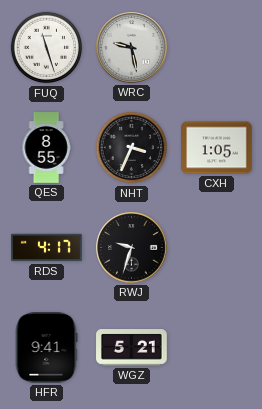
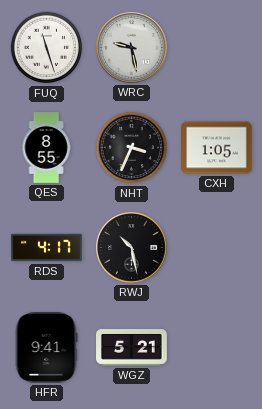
RWJ: 9:33 -> 10:28 (132, 248)
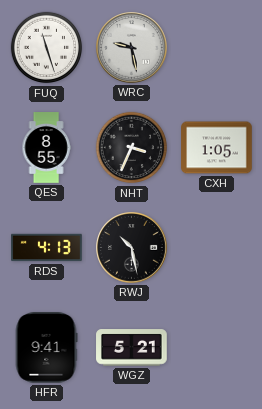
RDS: 4:17 -> 4:13 (47, 248)
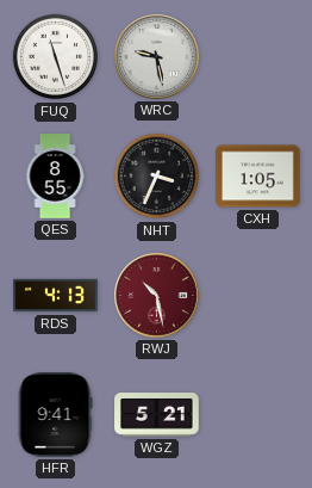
RWJ dial: black -> burgundy (157, 296)
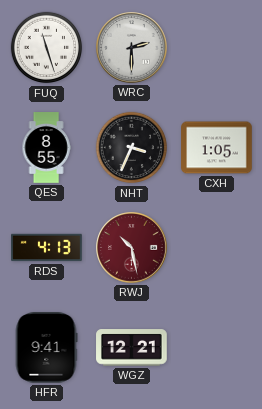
WRC: 9:28 -> 2:30 (132, 48)
WGZ: 5:21 -> 12:21 (132, 348)
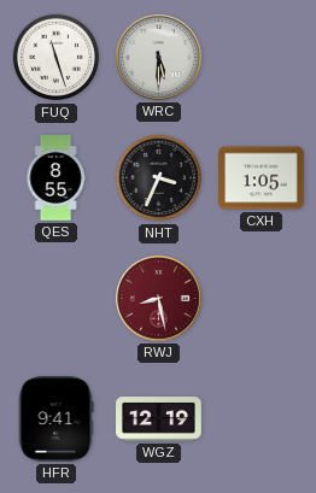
WRC: 2:30 -> 5:30 (159, 58)
RDS: 4:13 -> none (47, 248)
RWJ: 10:28 -> 8:28 (159, 299)
WGZ: 12:21 -> 12:19 (159, 419)
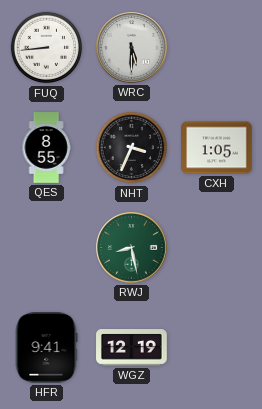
FUQ: 11:27 -> 8:44 (47, 48)
RWJ dial: burgundy -> green (132, 248)
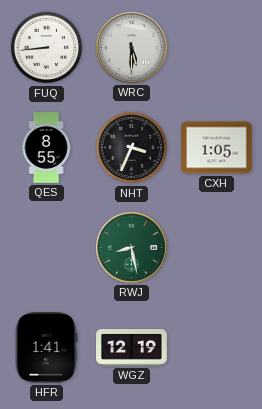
HFR: 9:41 -> 1:41 (46, 348)
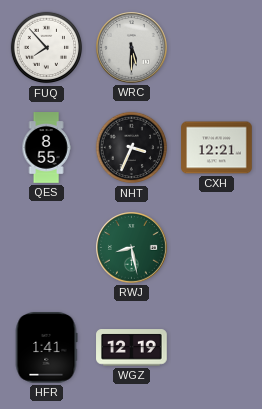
FUQ: 8:44 -> 7:53 (47, 48)
CXH: 1:05 -> 12:21 (217, 148)
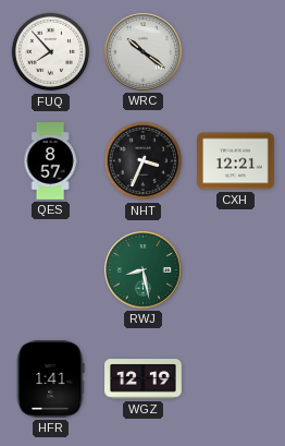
WRC: 5:30 -> 10:21 (144, 52)
QES: 8:55 -> 8:57 (50, 161)
